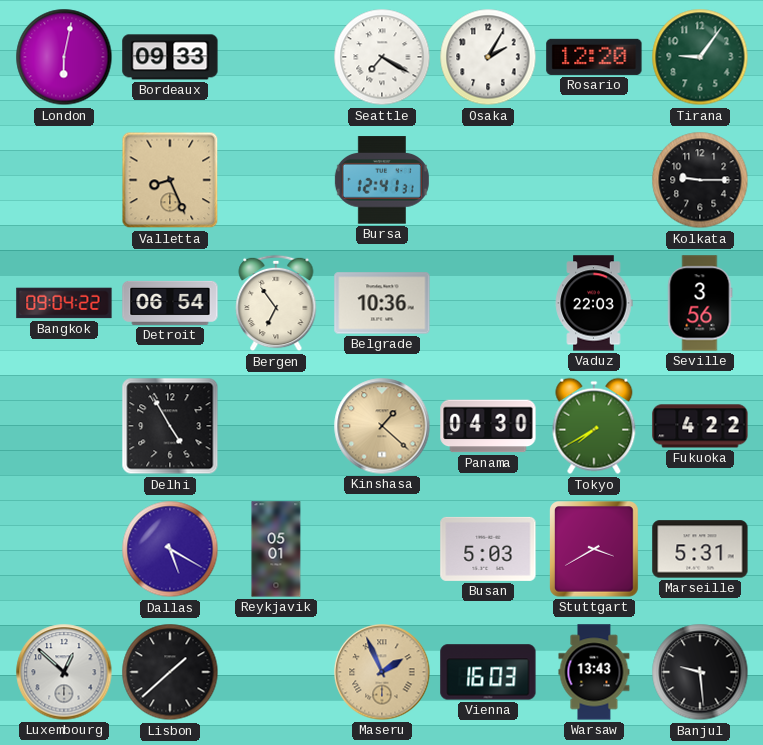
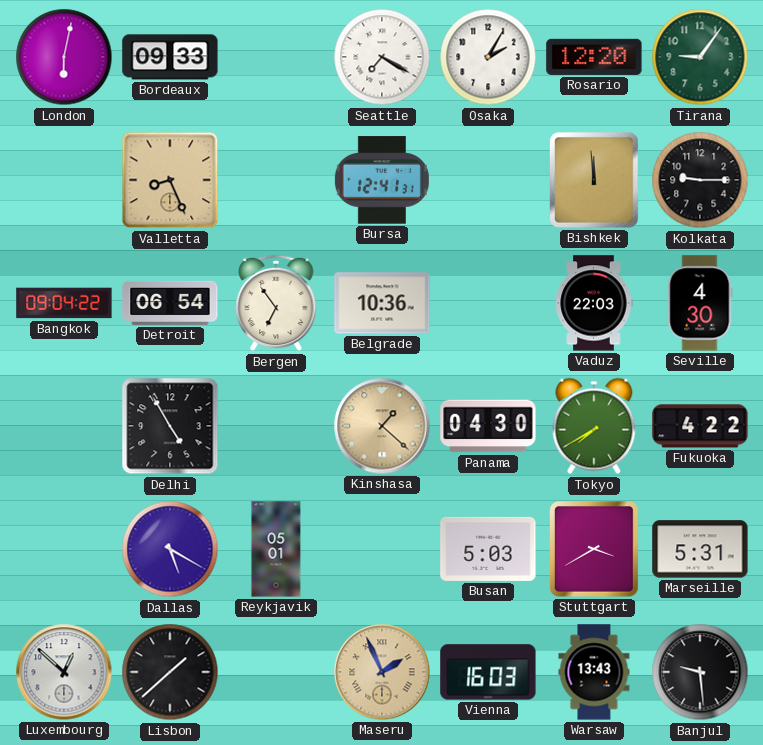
Bishkek: none -> 11:59 (595, 181)
Seville: 3:56 -> 4:30 (700, 303)
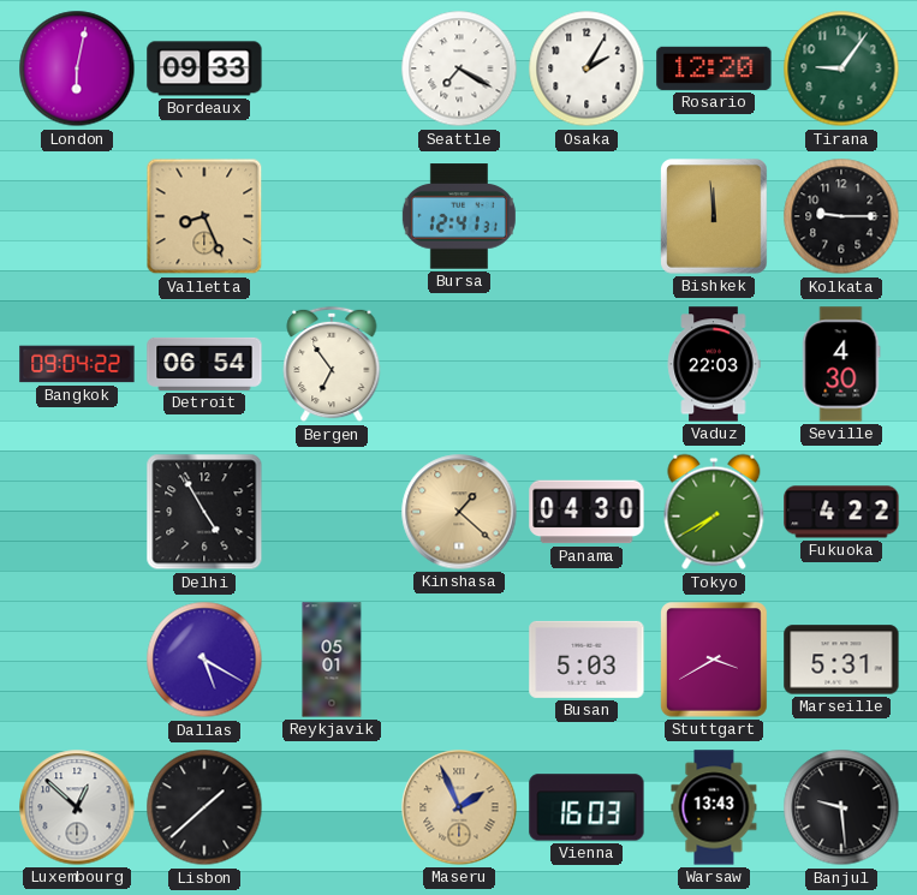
Belgrade: 10:36 -> none (382, 303)
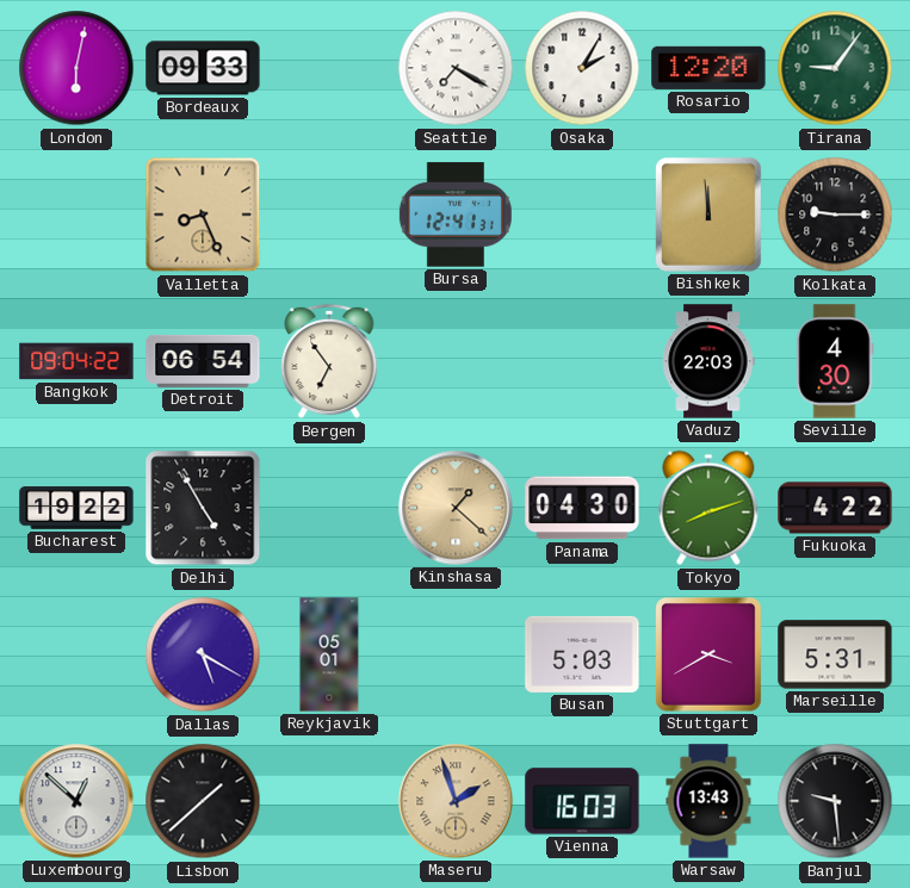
Bucharest: none -> 19:22 (76, 508)
Tokyo: 7:40 -> 8:12 (708, 508)
Maseru: 1:56 -> 1:57 (456, 801)
